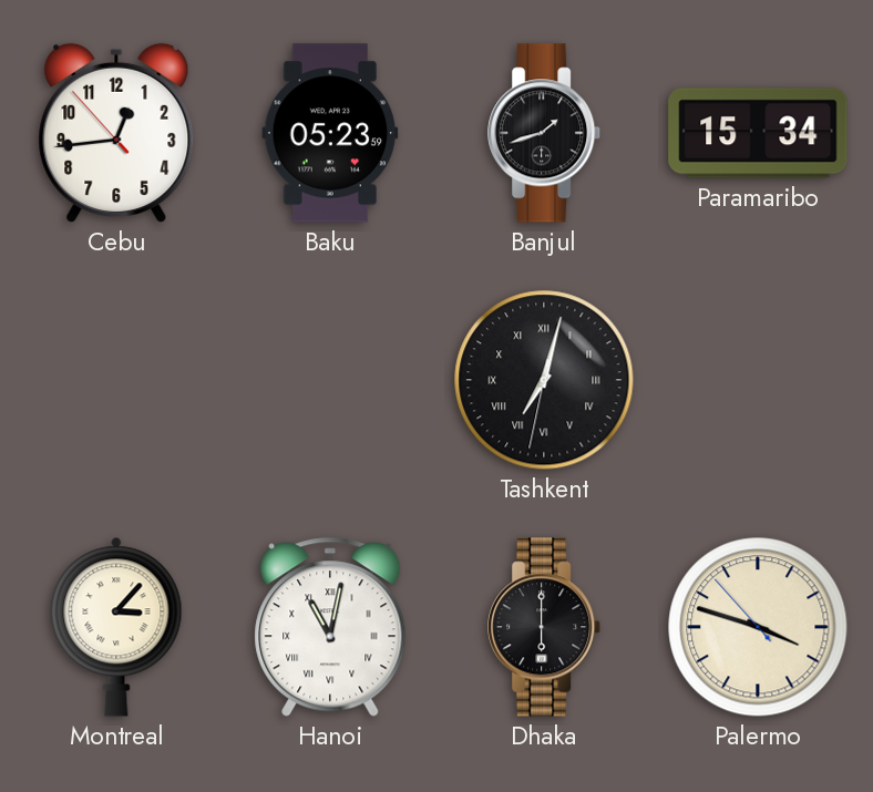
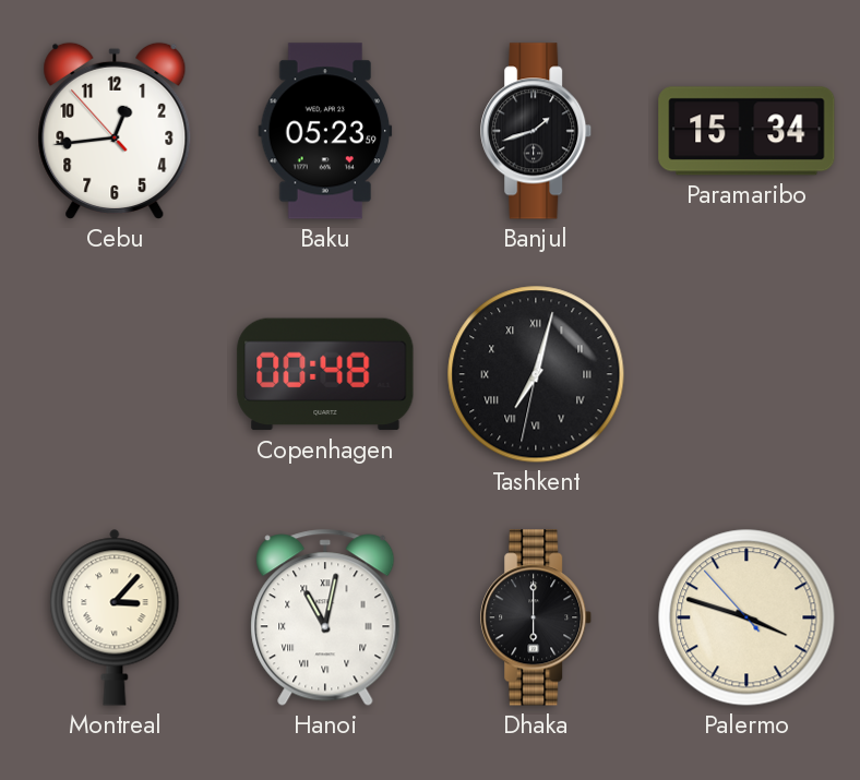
Copenhagen: none -> 00:48 (325, 374)
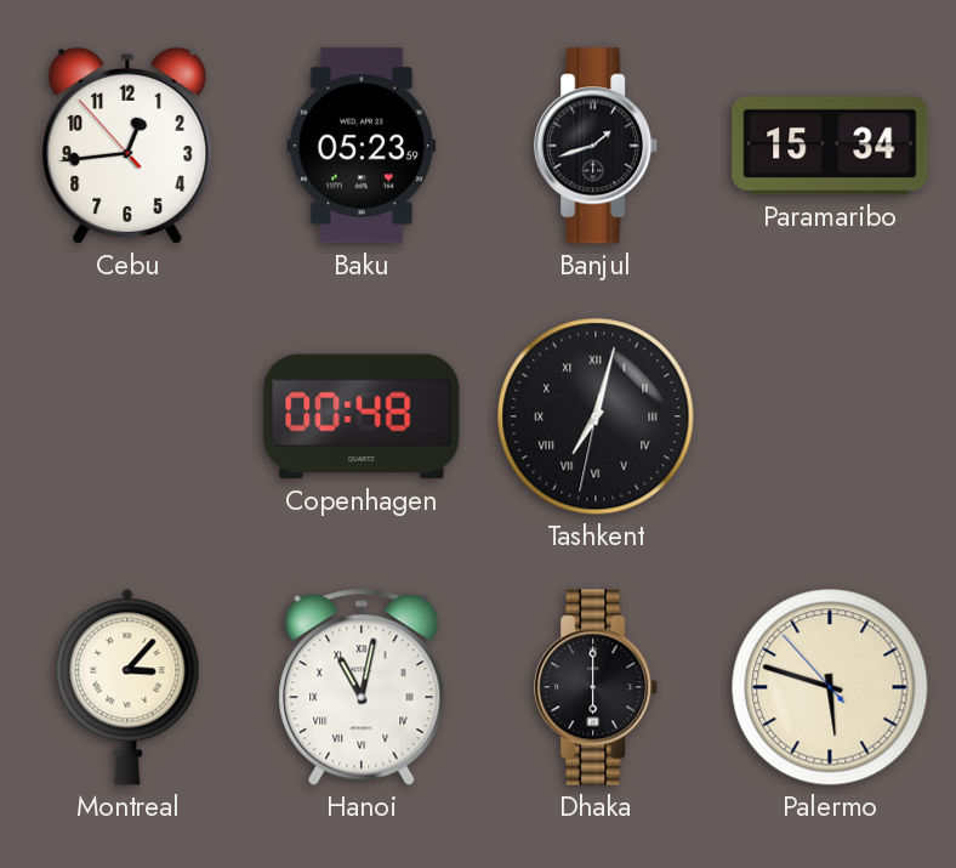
Palermo: 3:47 -> 5:47 (830, 687)
